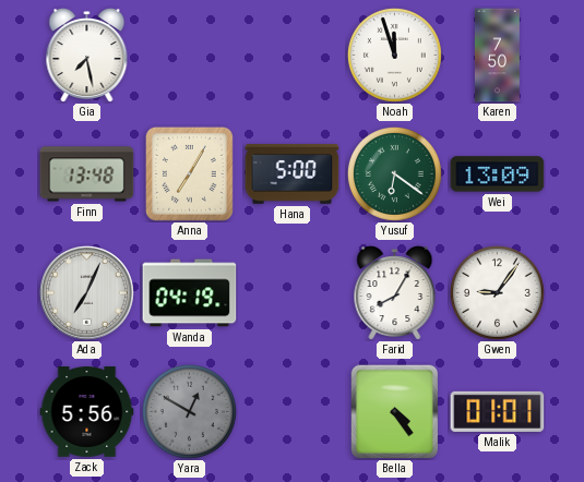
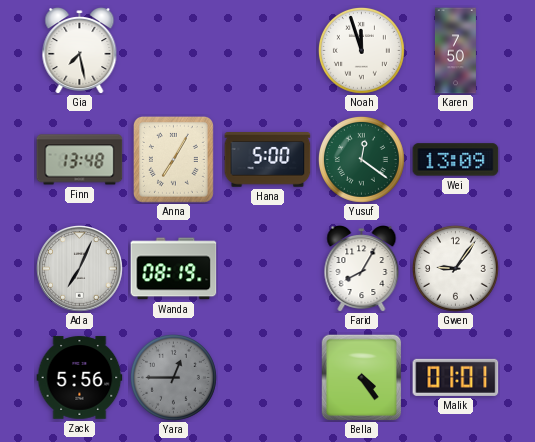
Yusuf: 6:21 -> 12:21 (361, 159)
Wanda: 04:19 -> 08:19 (174, 269)
Yara: 12:50 -> 12:45 (173, 377)
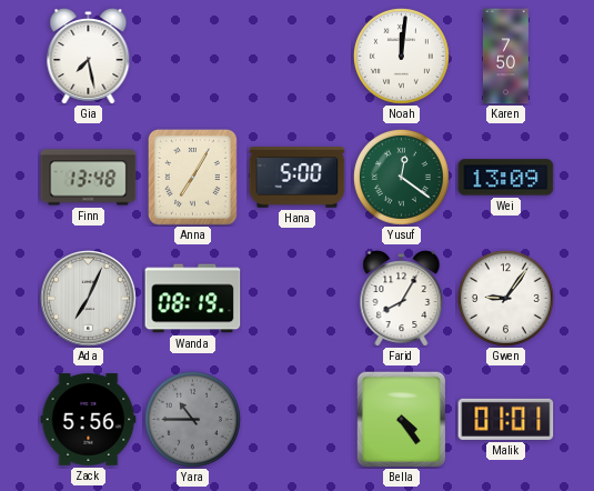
Noah: 11:57 -> 12:01 (401, 56)
Yara: 12:45 -> 10:45 (192, 419)
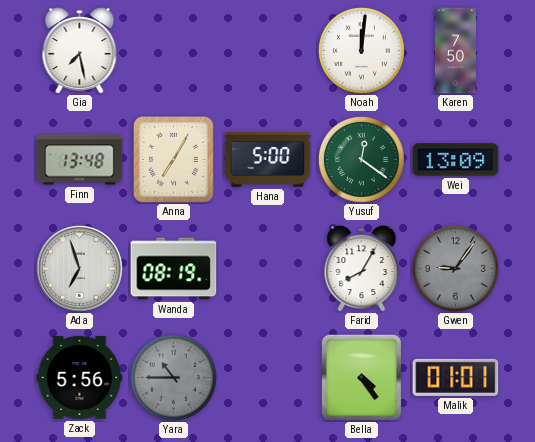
Ada: 7:04 -> 6:57 (80, 269)
Gwen dial: white -> grey (455, 268)
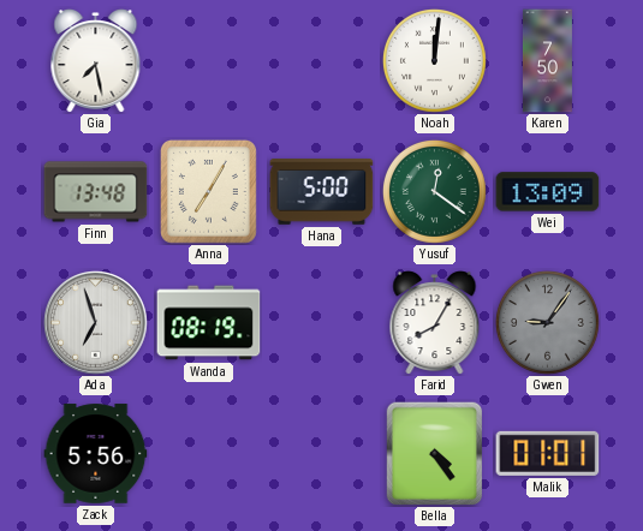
Yara: 10:45 -> none (173, 377)
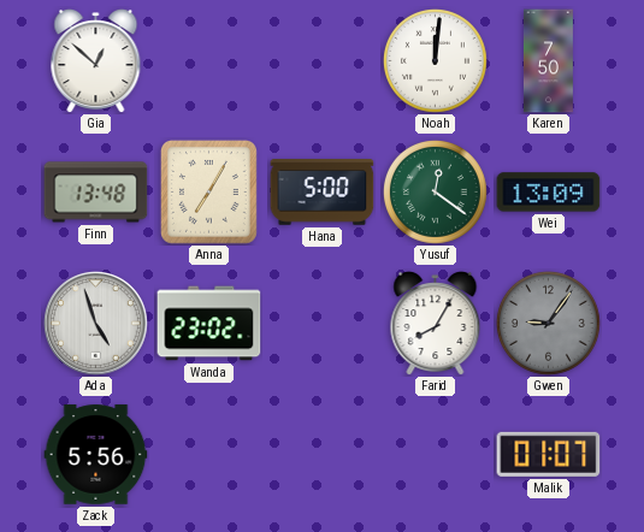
Gia: 7:28 -> 12:52 (96, 61)
Ada: 6:57 -> 4:57 (96, 324)
Wanda: 08:19 -> 23:02 (209, 324)
Bella: 4:24 -> none (435, 453)
Malik: 01:01 -> 01:07 (549, 454)
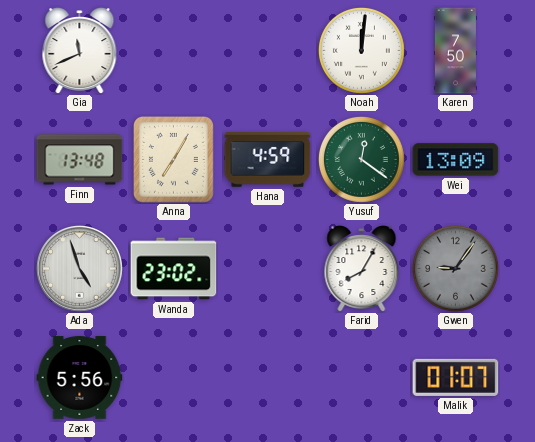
Gia: 12:52 -> 11:41 (80, 51)
Hana: 5:00 -> 4:59 (268, 160)
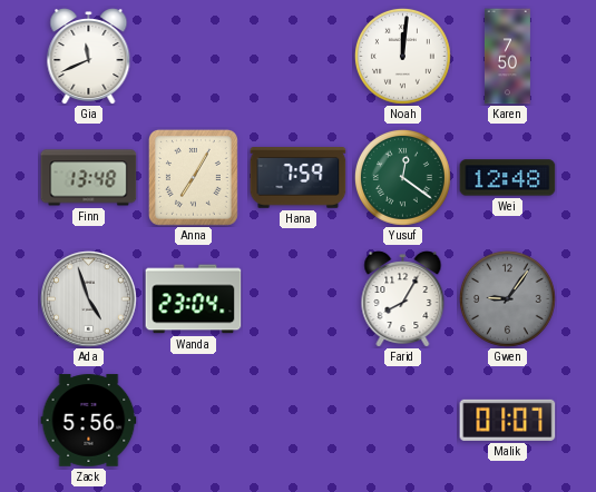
Hana: 4:59 -> 7:59 (299, 178)
Wei: 13:09 -> 12:48 (508, 178)
Wanda: 23:02 -> 23:04 (194, 299)
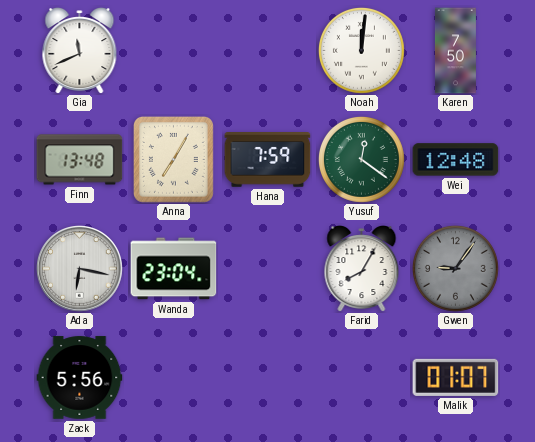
Ada: 4:57 -> 6:17 (80, 269)
